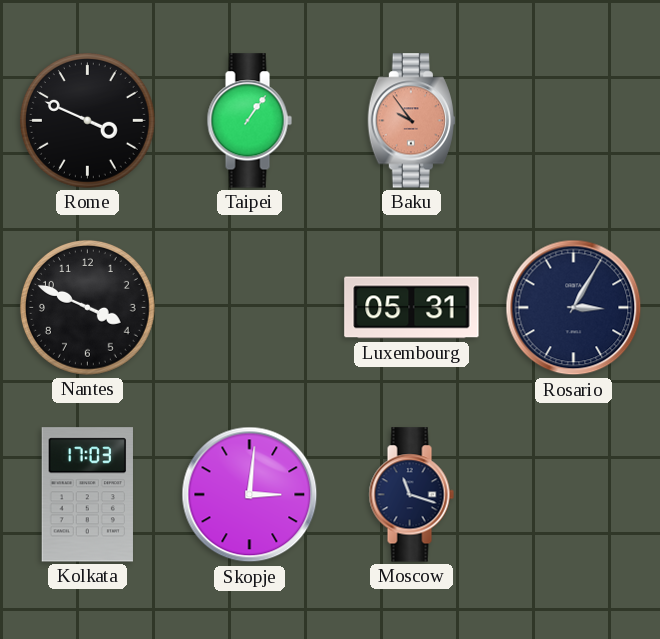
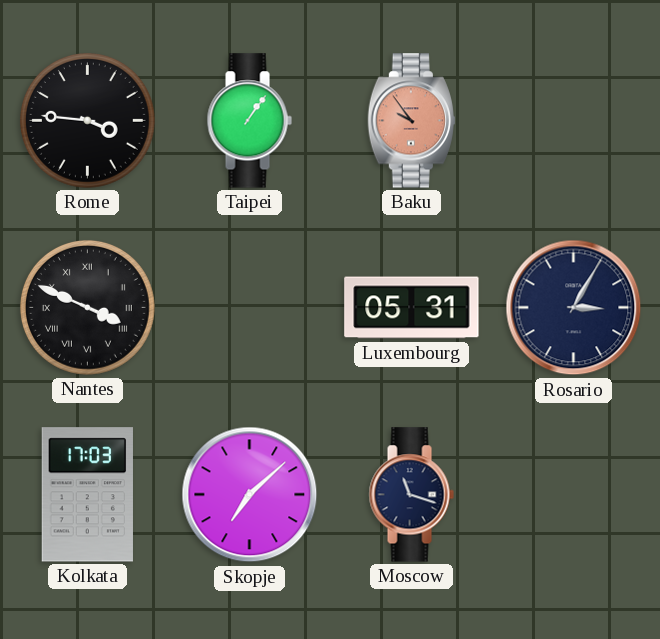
Rome: 3:49 -> 3:46 (87, 120)
Nantes numerals: Arabic -> Roman (87, 307)
Skopje: 3:01 -> 7:08 (250, 495)
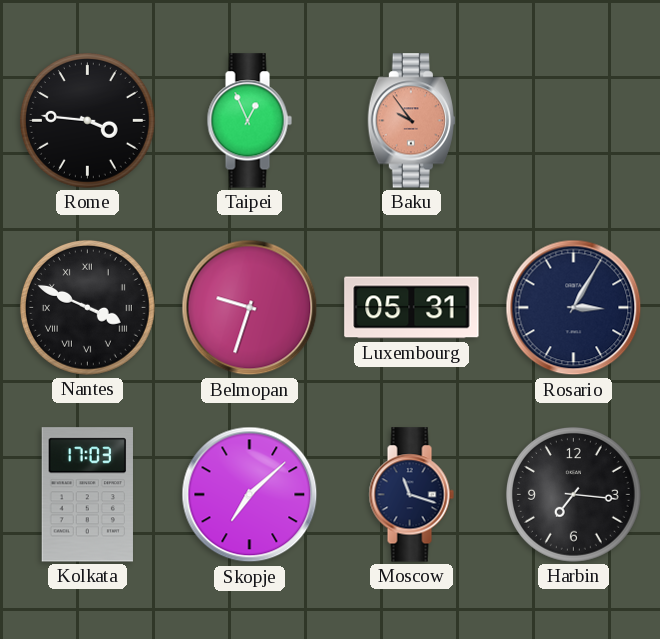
Taipei: 1:06 -> 12:56 (249, 121)
Belmopan: none -> 9:33 (250, 308)
Harbin: none -> 7:16 (573, 494)
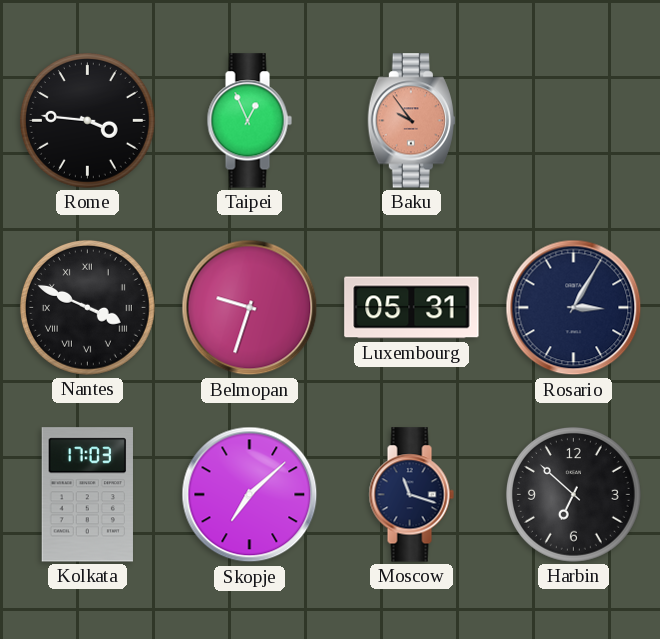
Harbin: 7:16 -> 6:52 (573, 494)
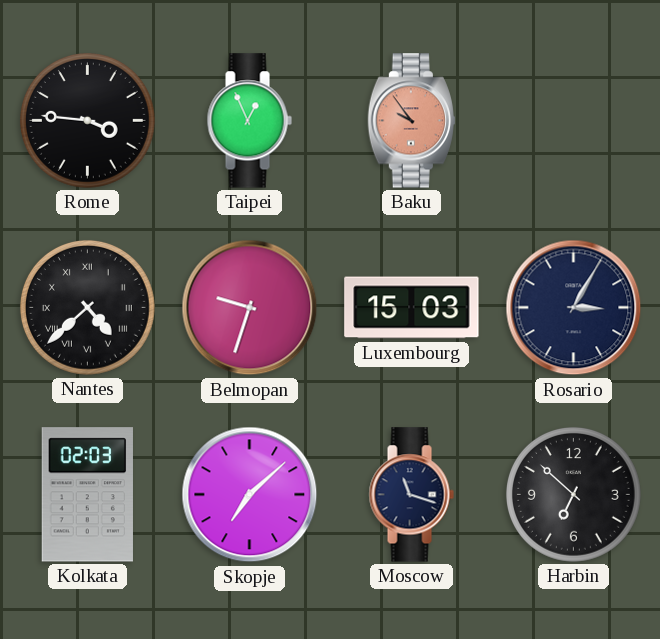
Nantes: 3:49 -> 4:38 (87, 307)
Luxembourg: 05:31 -> 15:03 (412, 308)
Kolkata: 17:03 -> 02:03 (87, 495)
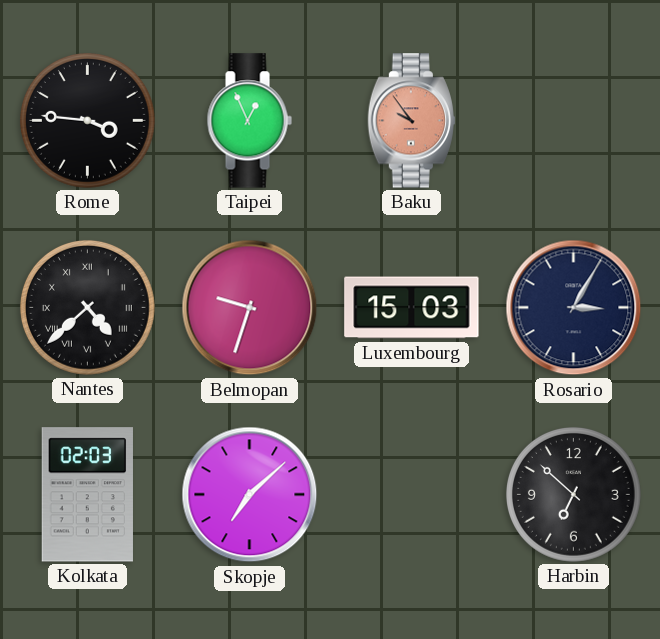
Moscow: 11:18 -> none (411, 495)
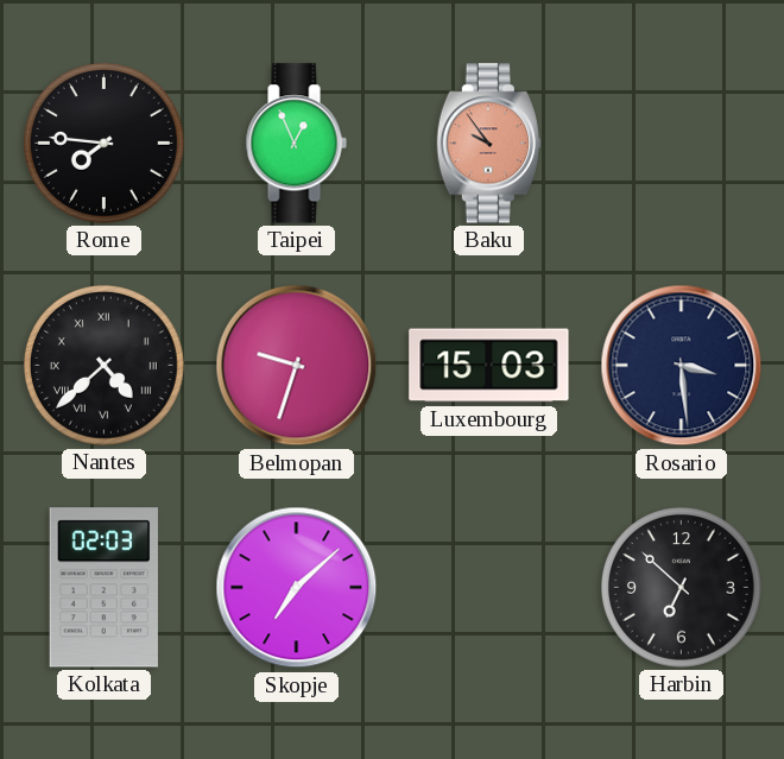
Rome: 3:46 -> 7:46 (103, 143)
Rosario: 3:05 -> 3:29 (682, 366)
